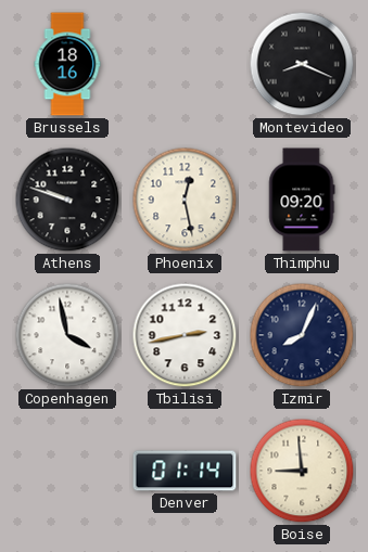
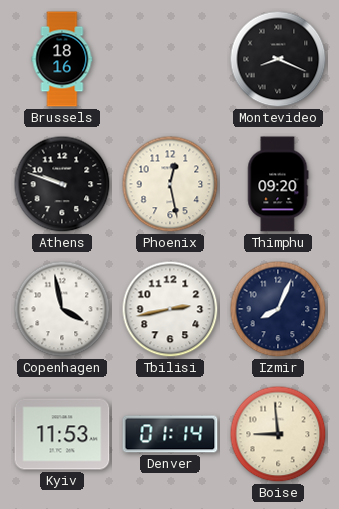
Kyiv: none -> 11:53 (62, 434)
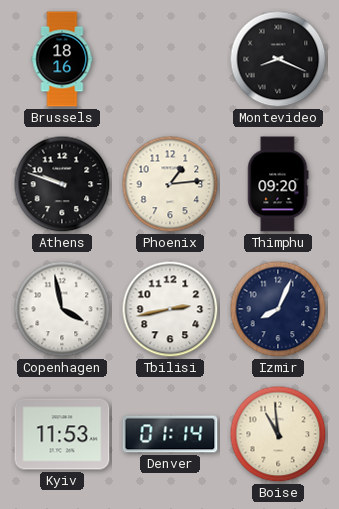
Phoenix: 12:28 -> 1:14 (170, 184)
Boise: 8:59 -> 10:59 (278, 434)
